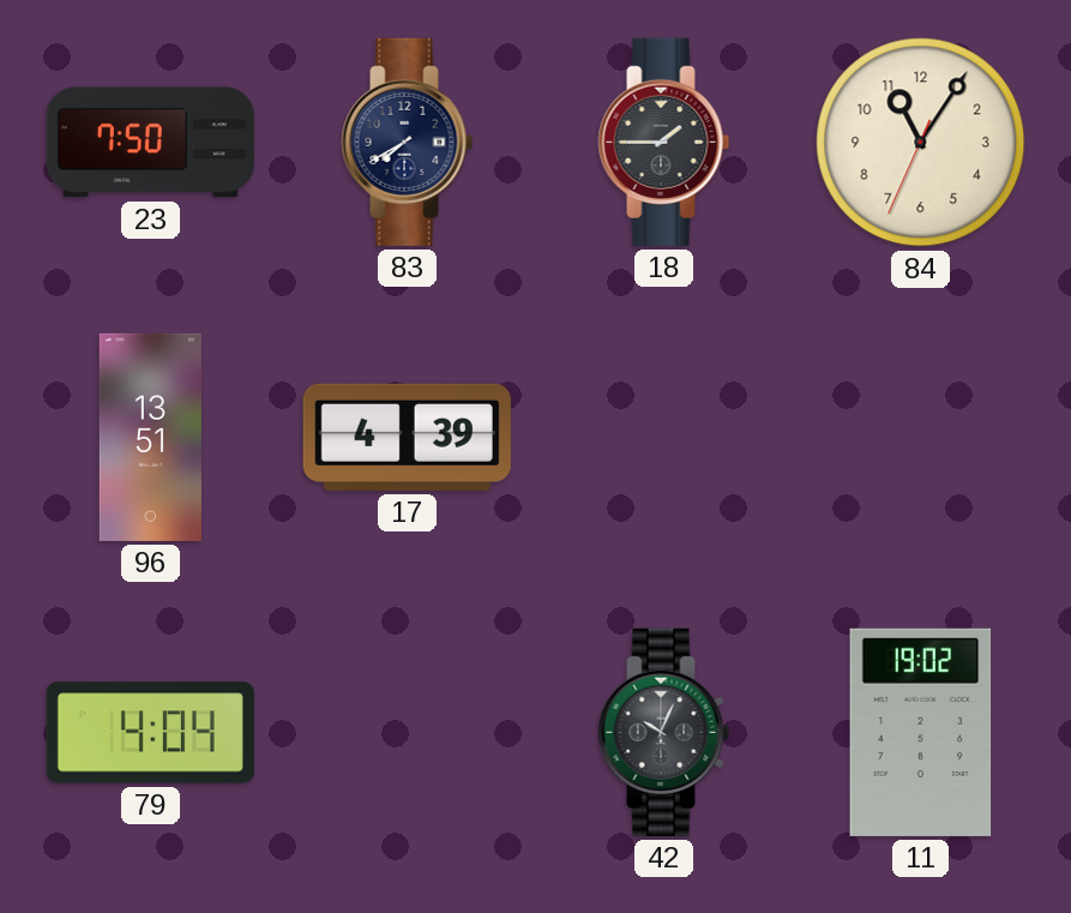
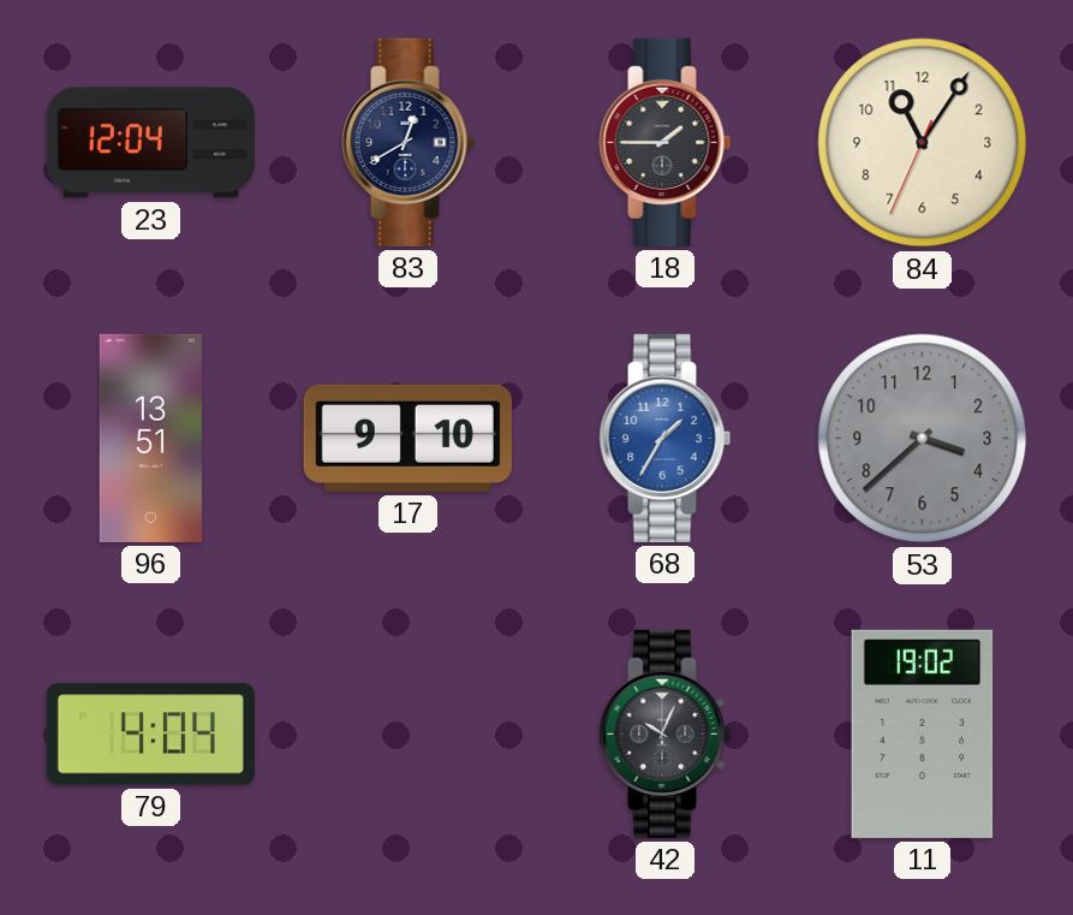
23: 7:50 -> 12:04 (150, 143)
83: 7:40 -> 12:40 (409, 142)
17: 4:39 -> 9:10 (407, 438)
68: none -> 1:35 (666, 438)
53: none -> 3:38 (923, 439)
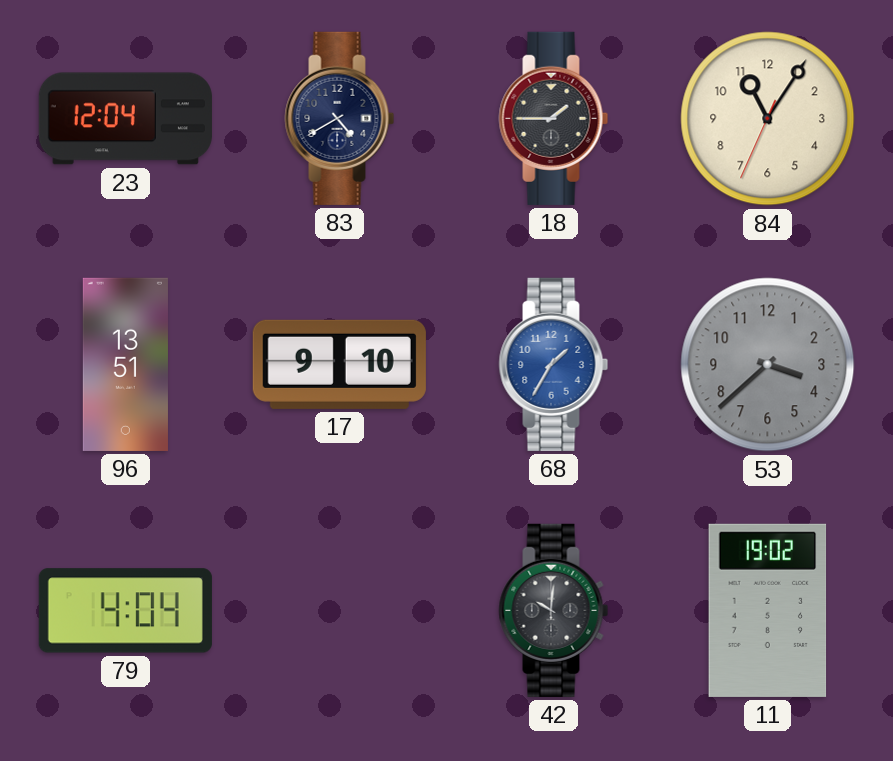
83: 12:40 -> 4:40 (340, 118)
42: 10:04 -> 10:01 (554, 610)
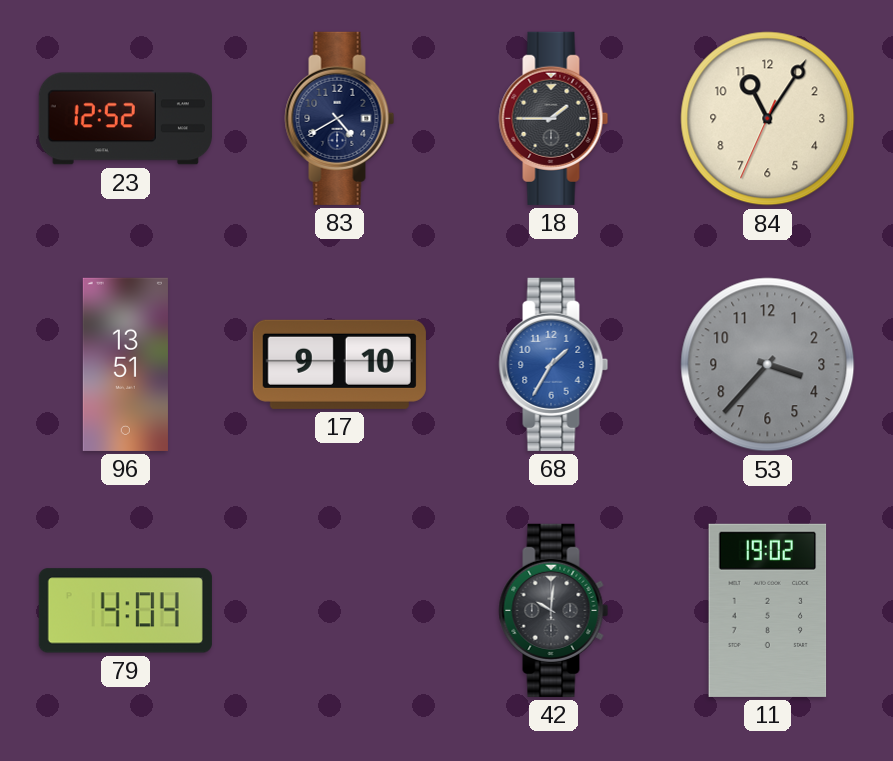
23: 12:04 -> 12:52 (125, 119)
53: 3:38 -> 3:37 (768, 365)
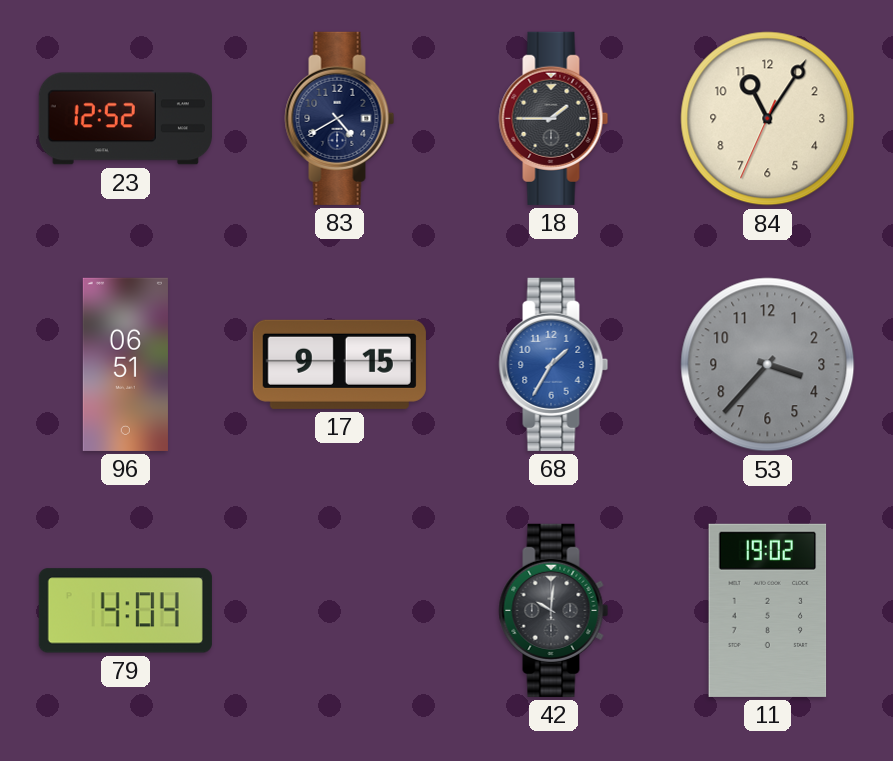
96: 13:51 -> 06:51 (125, 364)
17: 9:10 -> 9:15 (339, 364)
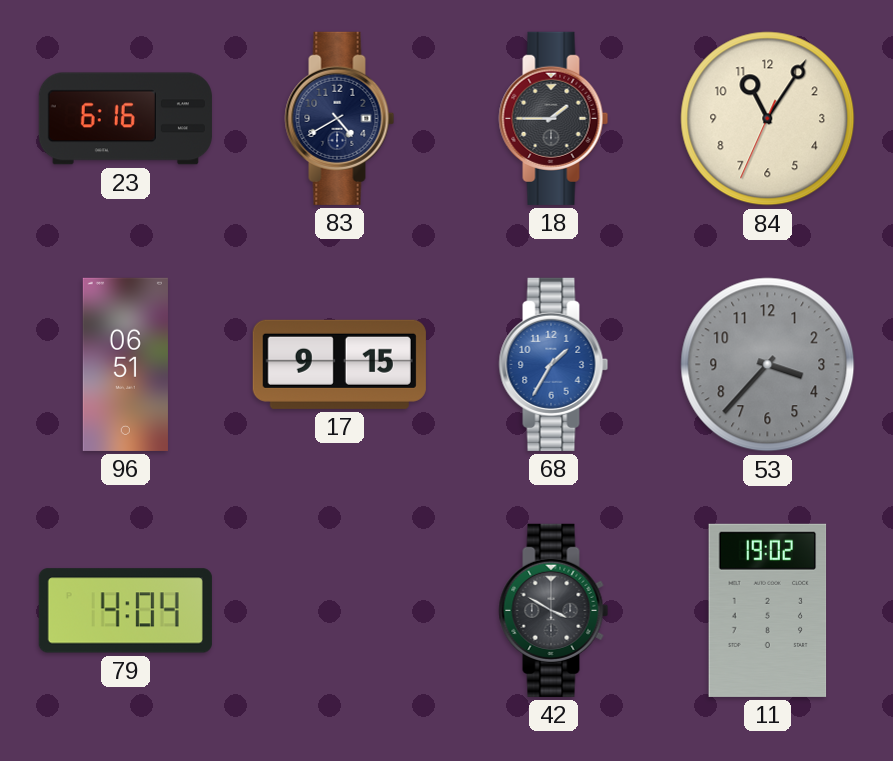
23: 12:52 -> 6:16 (125, 119)
42: 10:01 -> 3:50 (554, 610)
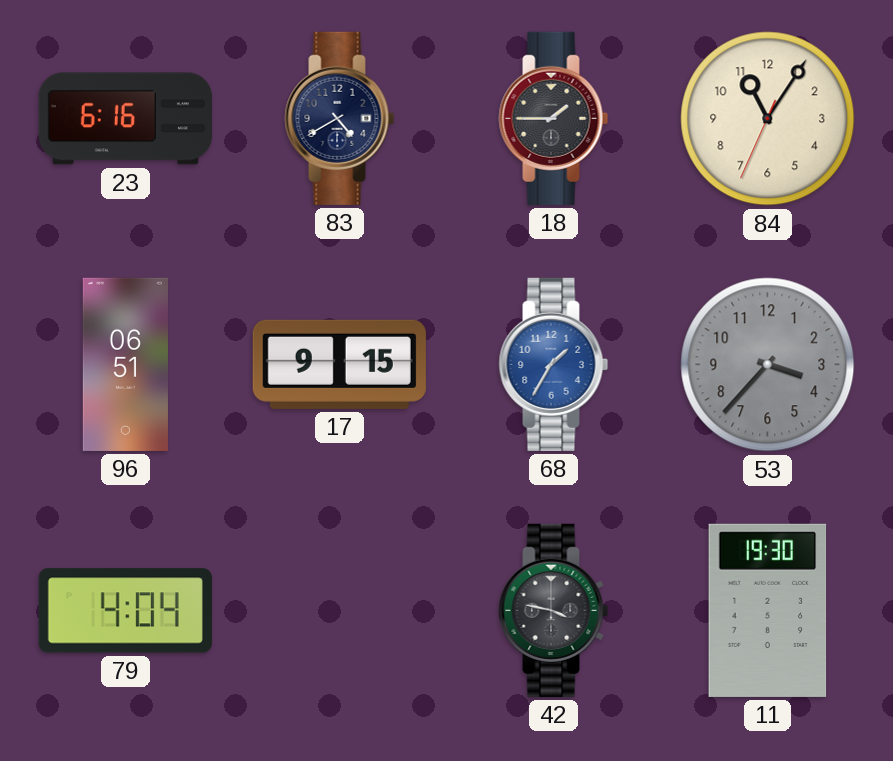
42: 3:50 -> 3:47 (554, 610)
11: 19:02 -> 19:30 (768, 610)
